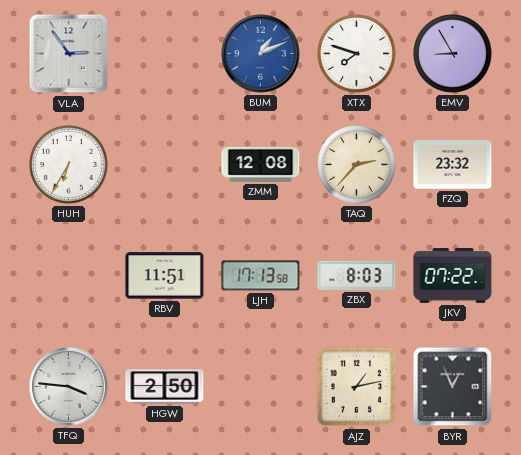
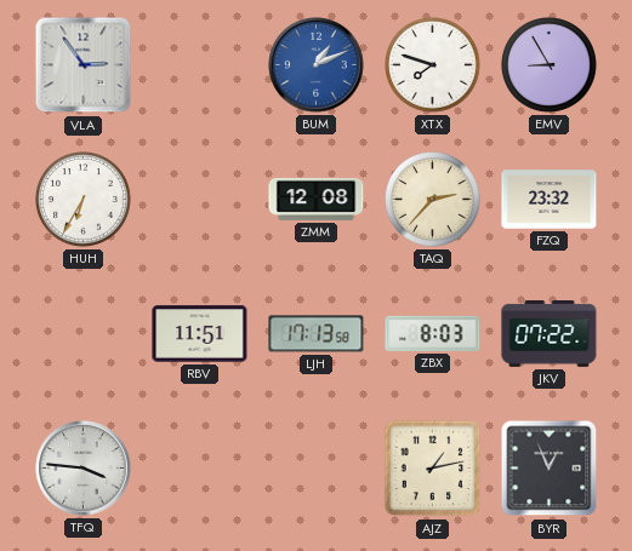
HGW: 2:50 -> none (165, 387)
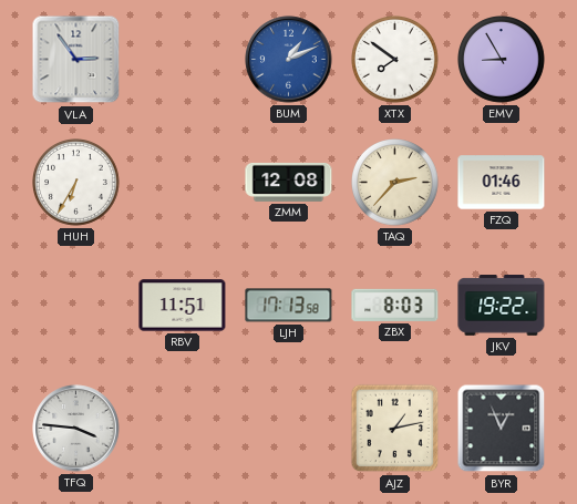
XTX: 7:48 -> 7:51 (395, 60)
FZQ: 23:32 -> 01:46 (502, 183)
JKV: 07:22 -> 19:22 (502, 306)
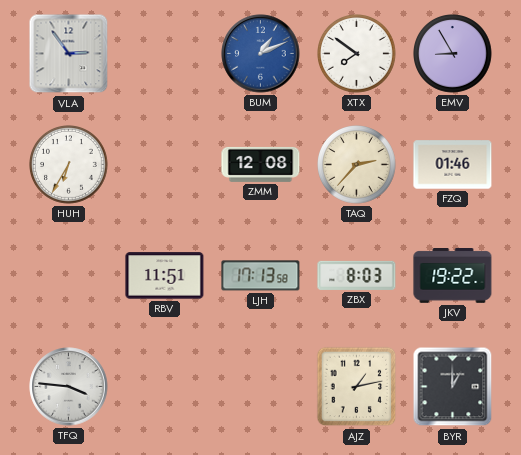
BYR: 12:56 -> 1:00 (453, 387)
